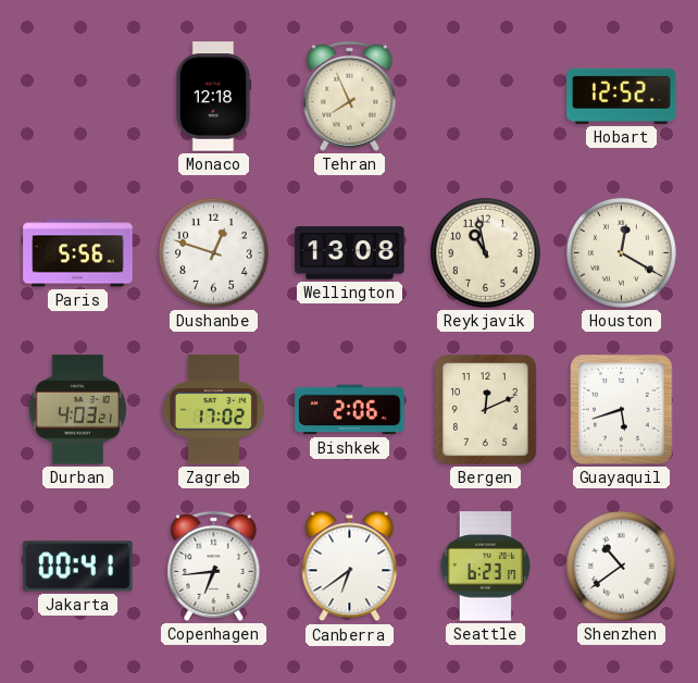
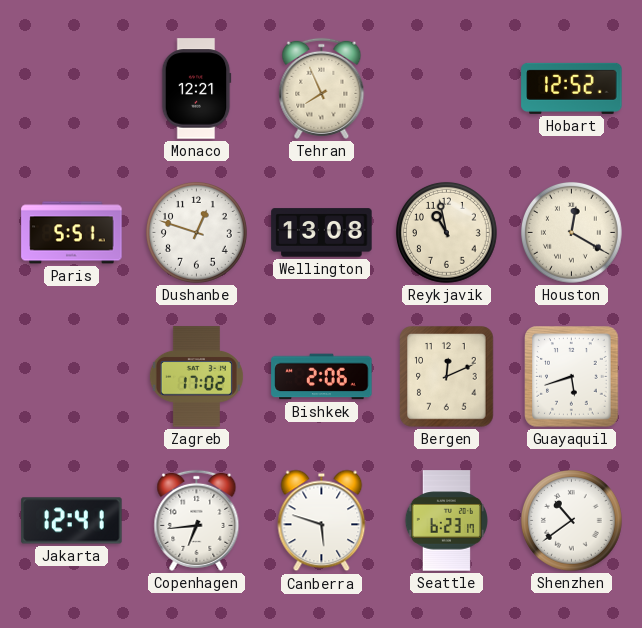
Monaco: 12:18 -> 12:21 (196, 89)
Paris: 5:56 -> 5:51 (72, 233)
Durban: 4:03 -> none (77, 410)
Jakarta: 00:41 -> 12:41 (72, 521)
Canberra: 6:39 -> 5:48 (322, 521)
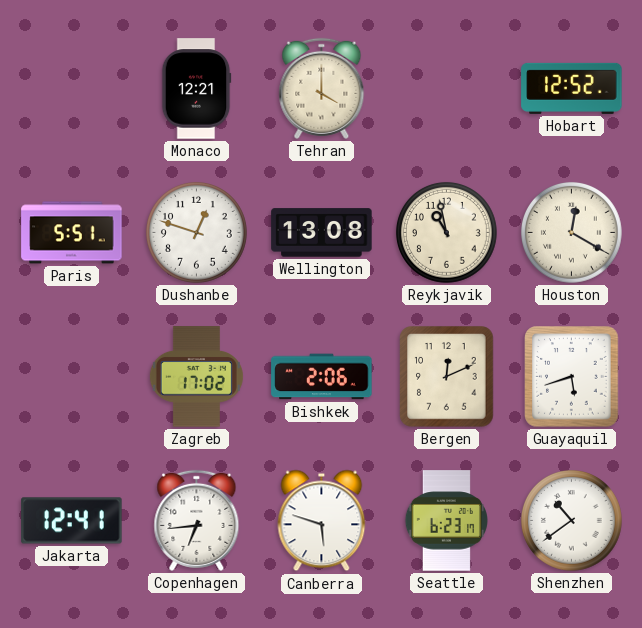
Tehran: 7:56 -> 4:00 (322, 88)
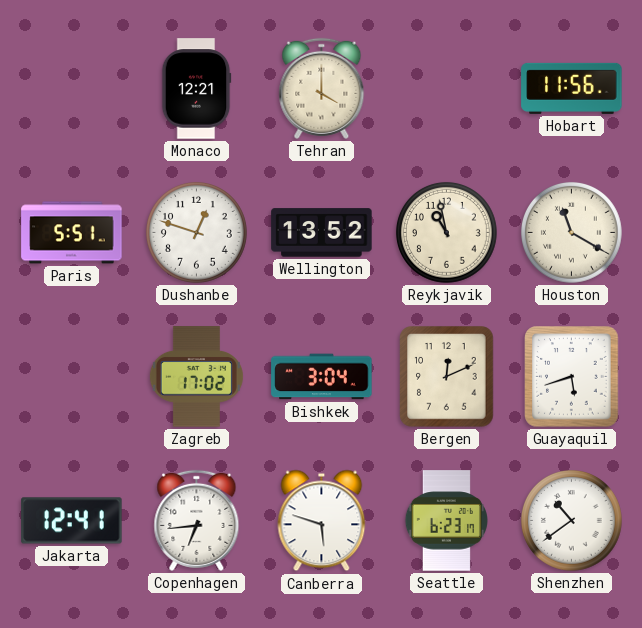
Hobart: 12:52 -> 11:56 (572, 88)
Wellington: 13:08 -> 13:52 (322, 233)
Houston: 12:20 -> 11:20 (572, 233)
Bishkek: 2:06 -> 3:04 (322, 377)
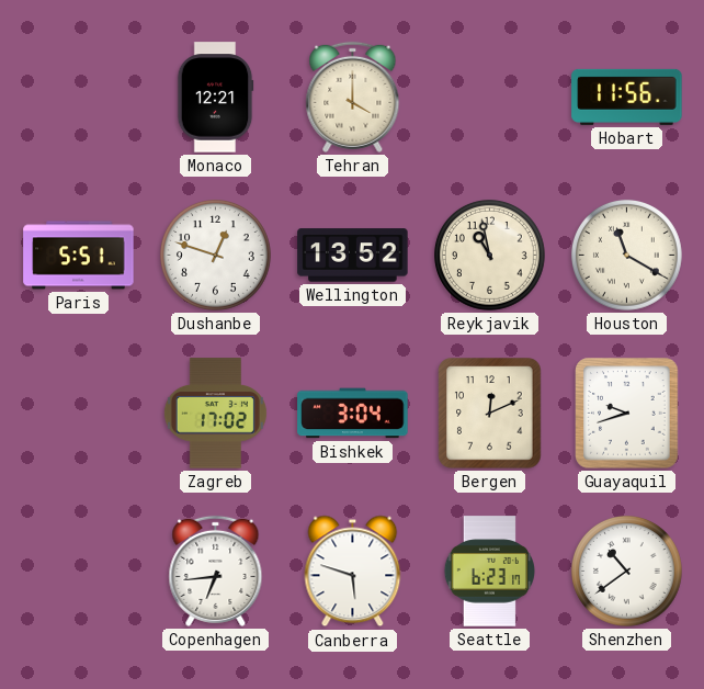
Guayaquil: 5:42 -> 9:42 (627, 414)
Jakarta: 12:41 -> none (72, 521)
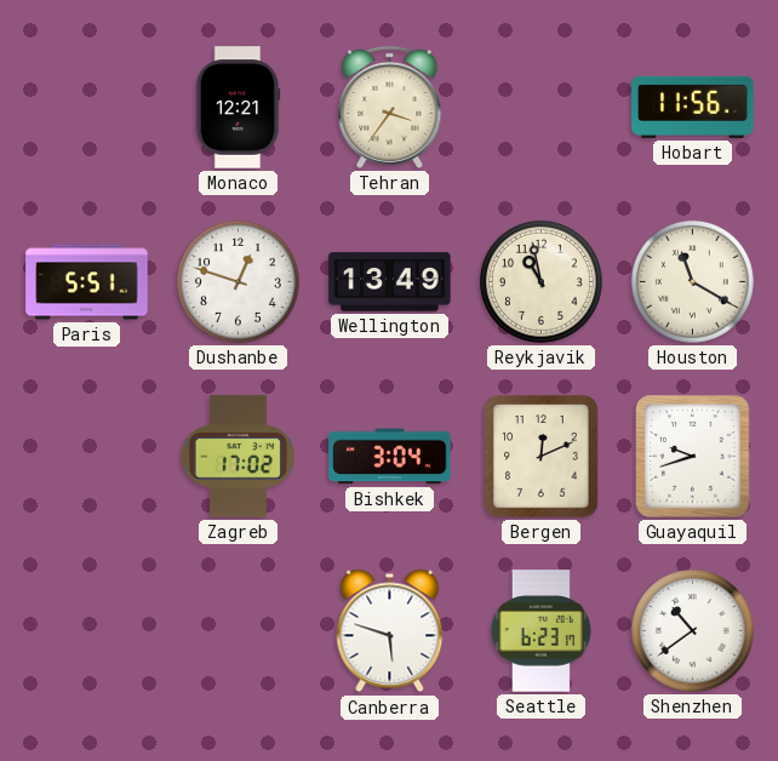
Tehran: 4:00 -> 3:36 (390, 107)
Wellington: 13:52 -> 13:49 (390, 282)
Copenhagen: 6:44 -> none (216, 571)
